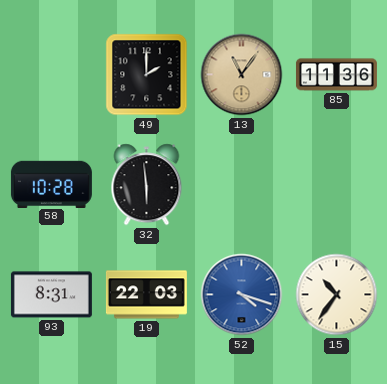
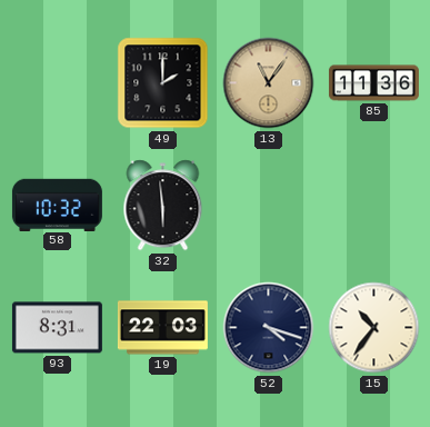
58: 10:28 -> 10:32 (57, 205)
52 dial: blue -> navy (269, 328)
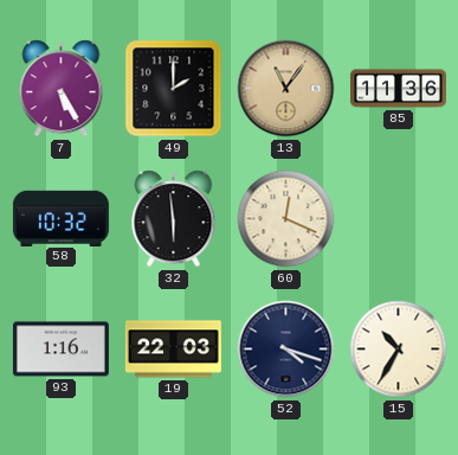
7: none -> 5:25 (62, 89)
60: none -> 12:19 (286, 219)
93: 8:31 -> 1:16 (60, 350)
15: 10:36 -> 10:35 (399, 350)
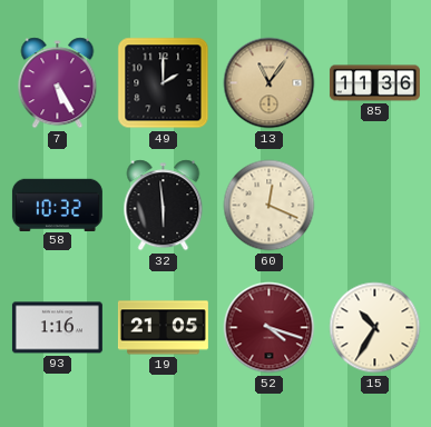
19: 22:03 -> 21:05 (163, 328)
52 dial: navy -> burgundy (270, 328)
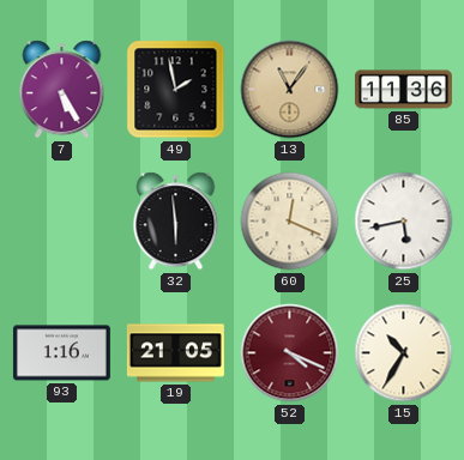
49: 2:00 -> 1:58 (176, 90)
58: 10:32 -> none (57, 205)
25: none -> 5:43 (404, 222)
52: 4:18 -> 4:19 (290, 353)
